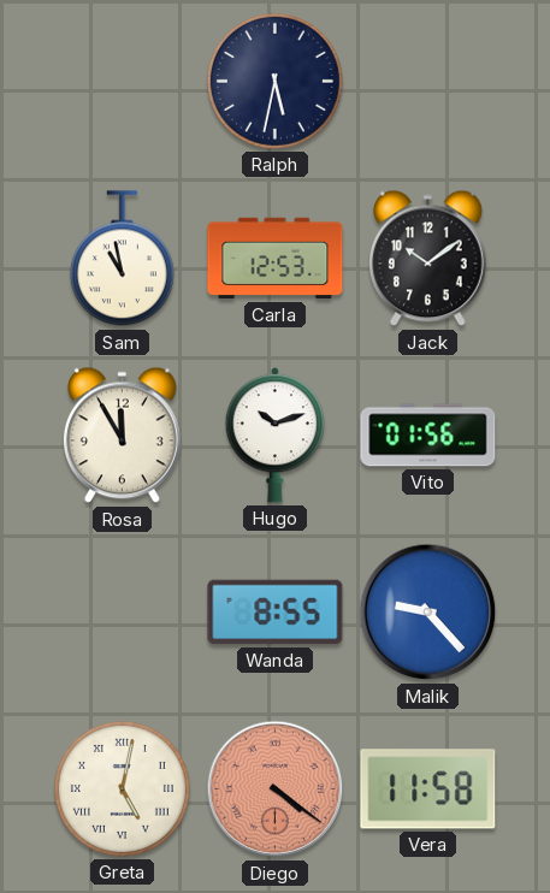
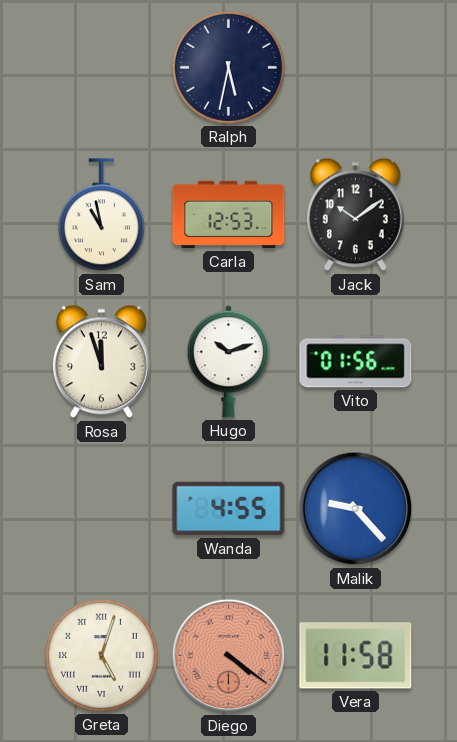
Rosa: 11:55 -> 11:57 (102, 362)
Wanda: 8:55 -> 4:55 (229, 509)
Greta: 5:02 -> 5:03 (101, 655)
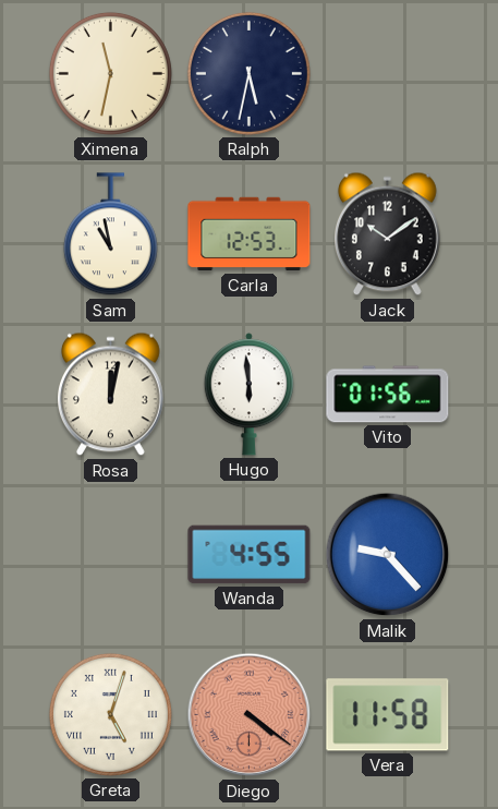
Ximena: none -> 11:32 (110, 73)
Rosa: 11:57 -> 12:02 (111, 395)
Hugo: 10:12 -> 5:59 (248, 395)
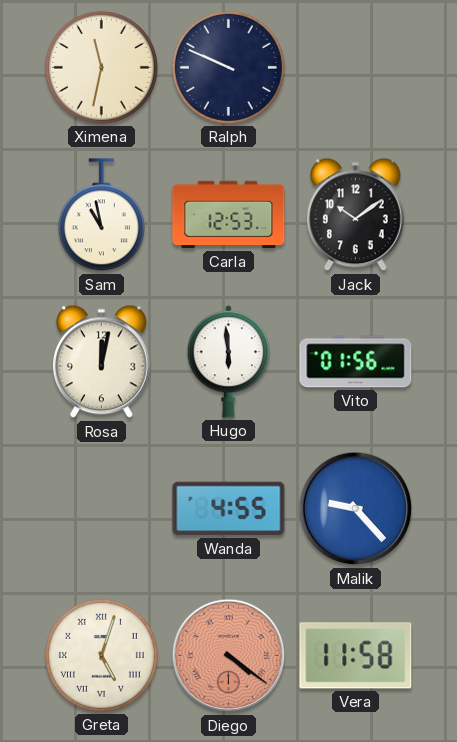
Ralph: 5:32 -> 9:49 (228, 67)
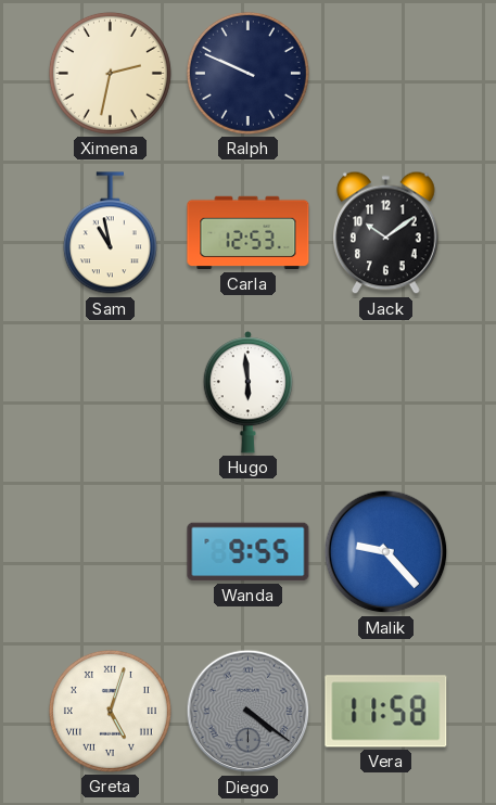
Ximena: 11:32 -> 2:32 (110, 73)
Rosa: 12:02 -> none (102, 362)
Vito: 01:56 -> none (356, 362)
Wanda: 4:55 -> 9:55 (249, 552)
Diego dial: salmon -> grey (249, 712)
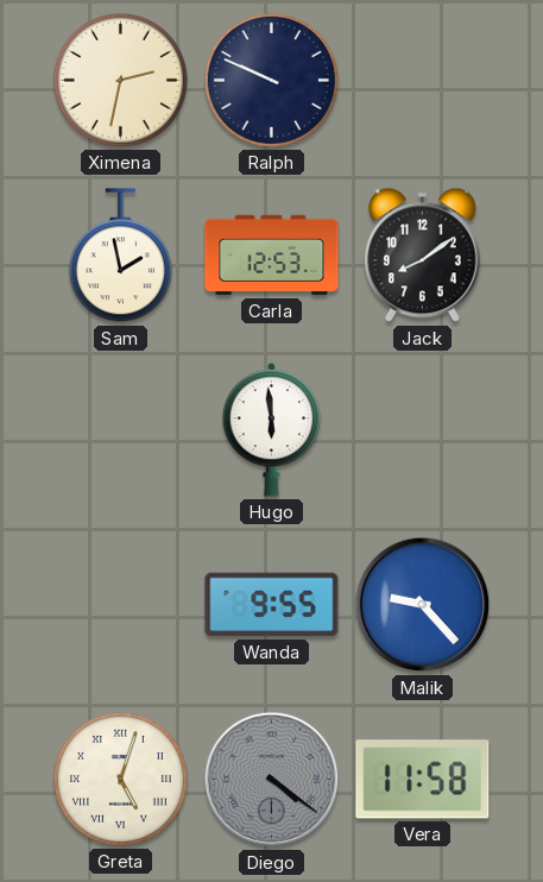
Sam: 10:58 -> 1:58 (120, 256)
Jack: 10:09 -> 8:09 (423, 256)
